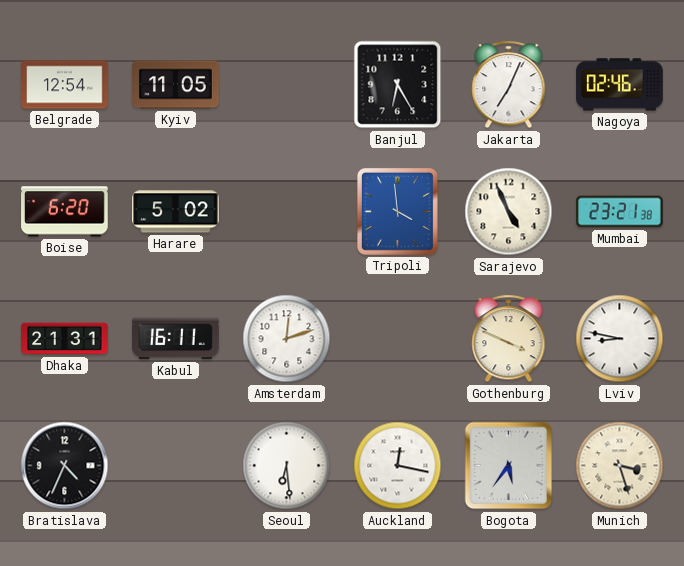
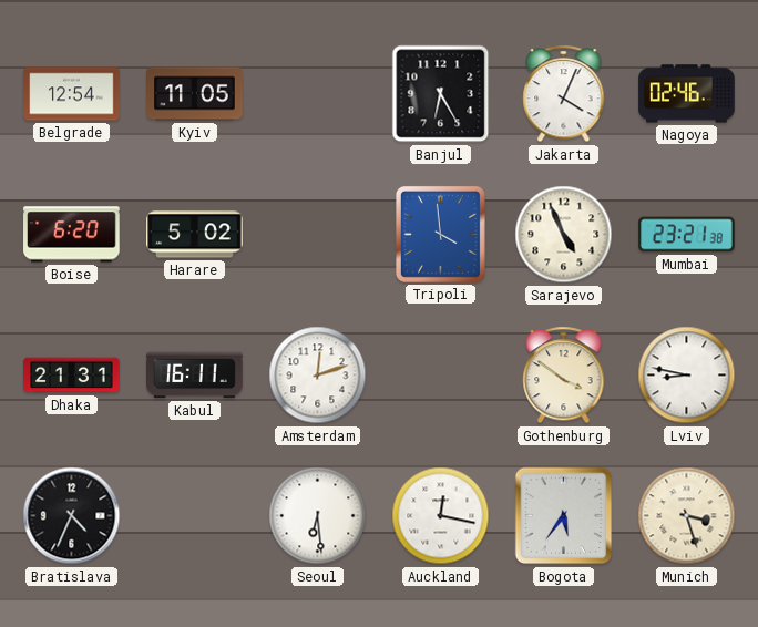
Jakarta: 7:04 -> 4:04 (564, 94)
Gothenburg: 3:49 -> 3:51 (564, 376)
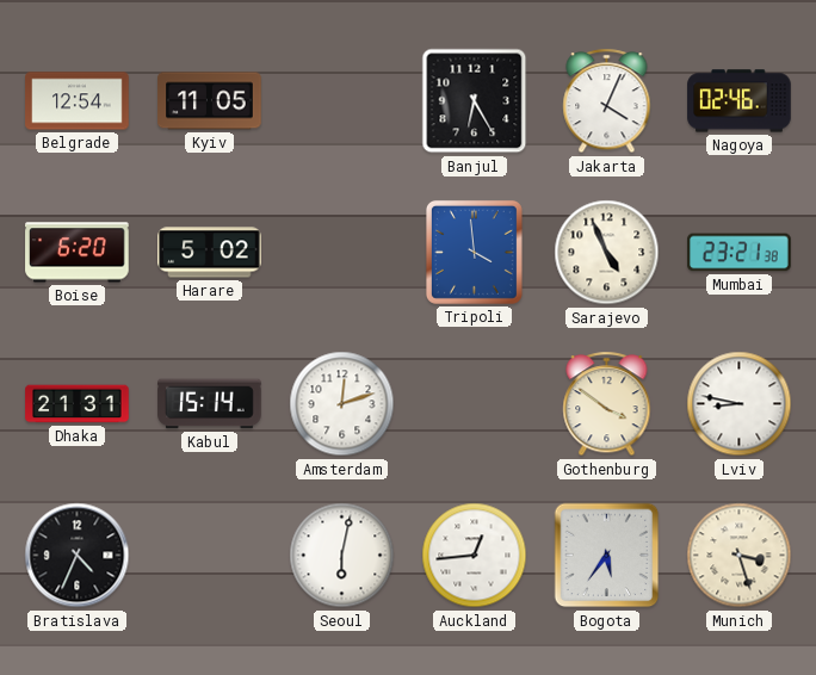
Kabul: 16:11 -> 15:14 (210, 404)
Seoul: 6:29 -> 6:02 (342, 556)
Auckland: 12:17 -> 12:44 (475, 556)
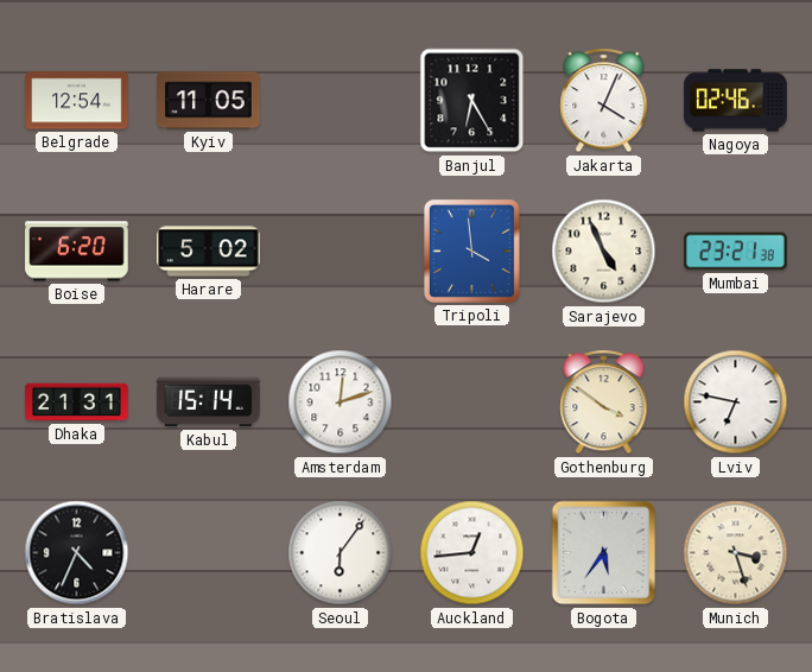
Lviv: 8:47 -> 6:47 (736, 402)
Seoul: 6:02 -> 6:06 (341, 553)
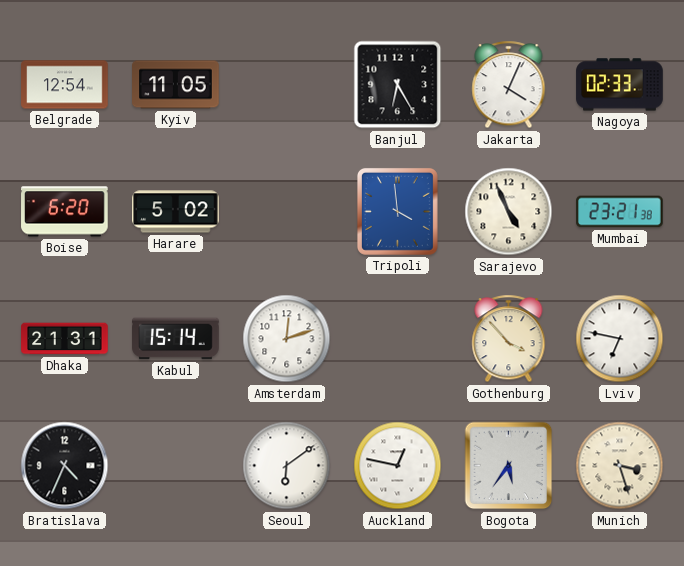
Nagoya: 02:46 -> 02:33 (620, 85)
Gothenburg: 3:51 -> 3:53 (509, 339)
Seoul: 6:06 -> 6:09 (287, 466)
Auckland: 12:44 -> 12:47 (398, 466)
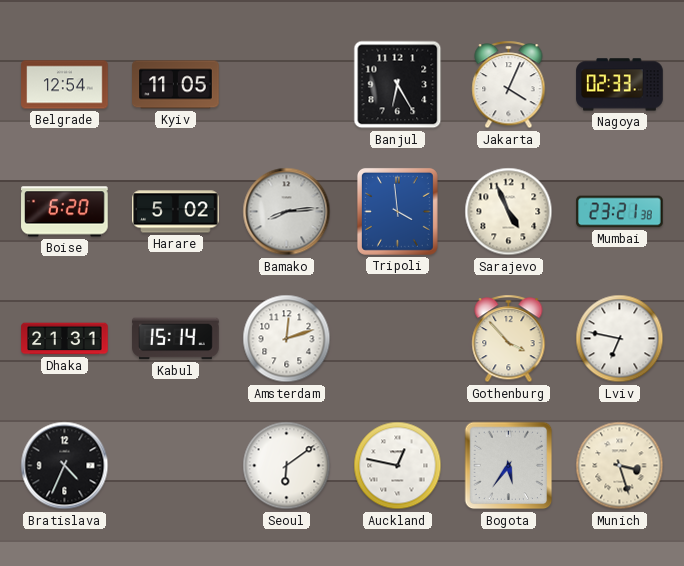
Bamako: none -> 8:14 (287, 212)
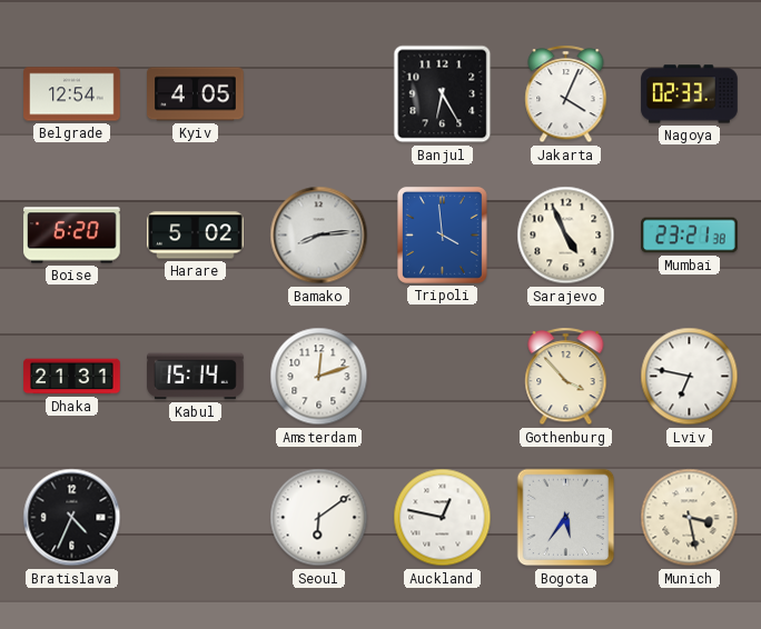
Kyiv: 11:05 -> 4:05 (196, 94)
Munich: 3:27 -> 3:28 (690, 518)
